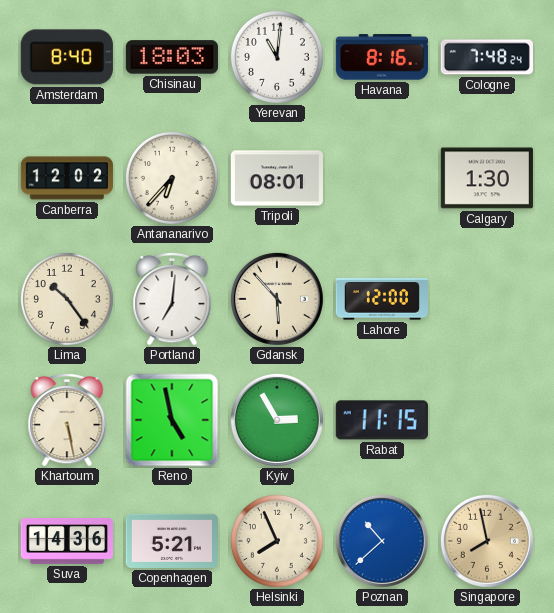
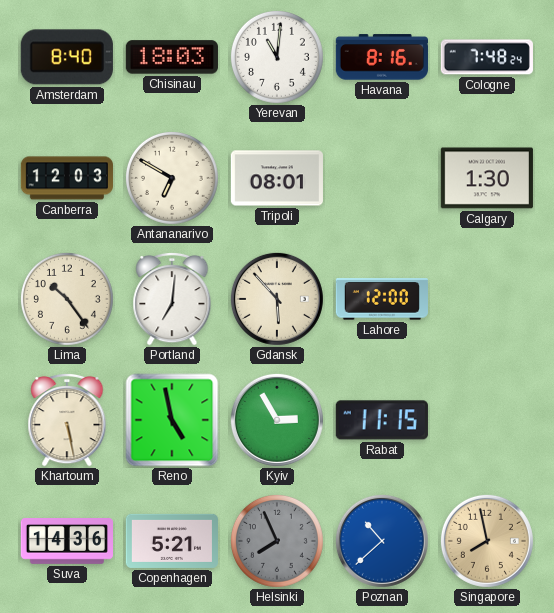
Canberra: 12:02 -> 12:03 (66, 178)
Antananarivo: 6:37 -> 6:50 (172, 178)
Helsinki dial: cream -> grey (277, 541)
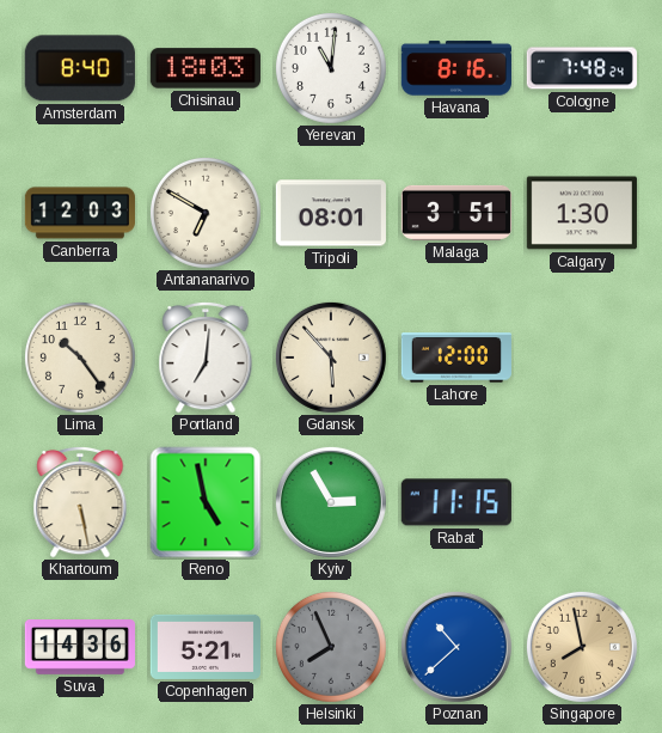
Malaga: none -> 3:51 (456, 213)
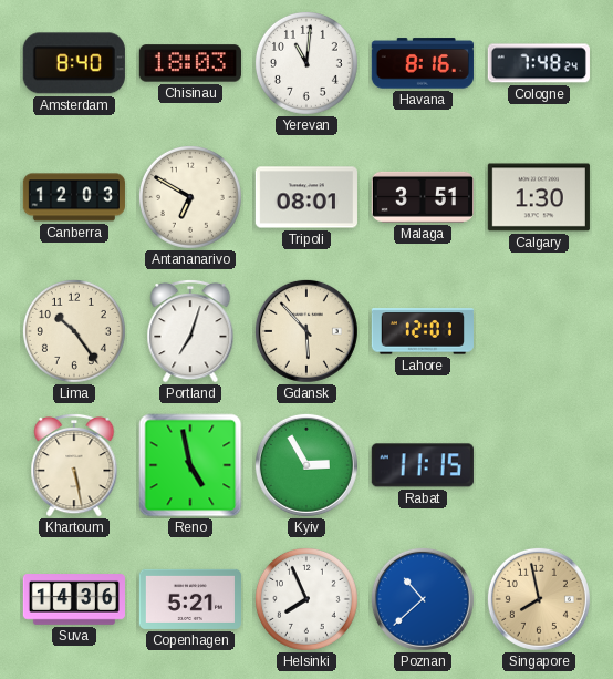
Portland: 7:01 -> 7:03 (190, 331)
Lahore: 12:00 -> 12:01 (423, 331)
Helsinki dial: grey -> white (306, 599)
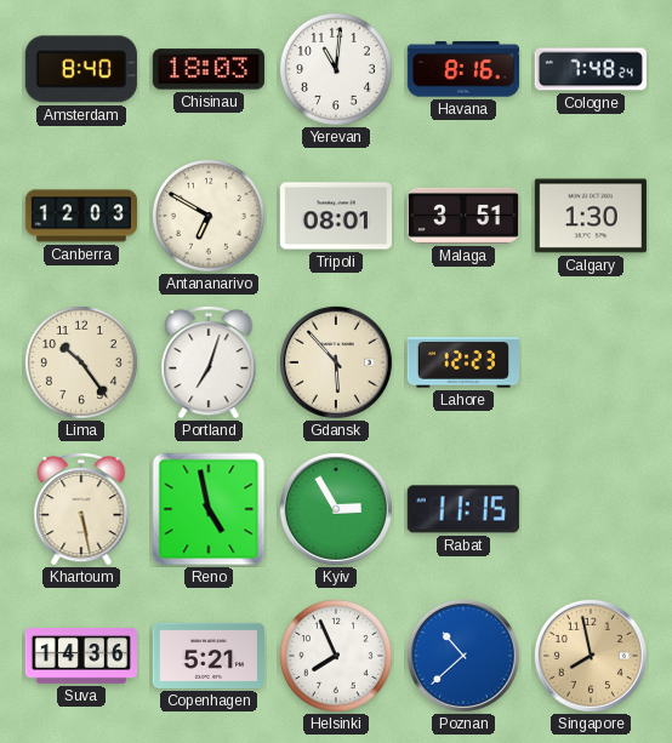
Lahore: 12:01 -> 12:23 (463, 362)
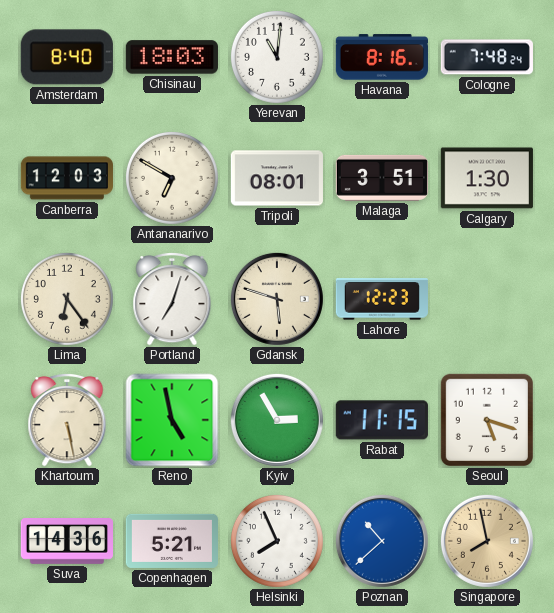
Lima: 10:24 -> 6:24 (67, 299)
Gdansk: 5:53 -> 5:48 (277, 299)
Seoul: none -> 5:18 (487, 420)
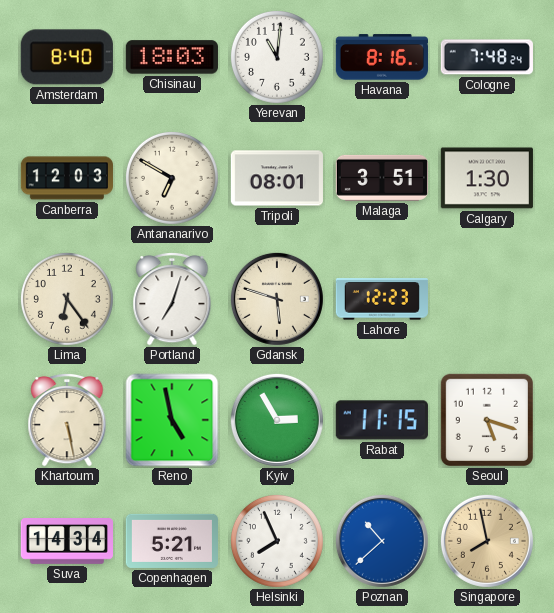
Suva: 14:36 -> 14:34 (66, 542)
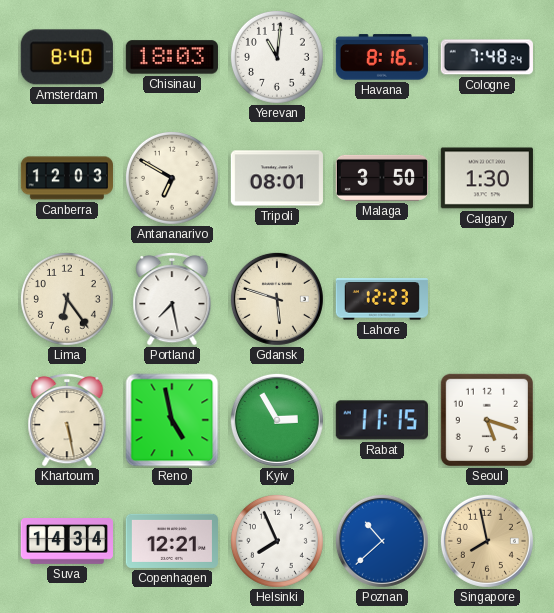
Malaga: 3:51 -> 3:50 (382, 178)
Portland: 7:03 -> 7:28 (172, 299)
Copenhagen: 5:21 -> 12:21 (172, 541)
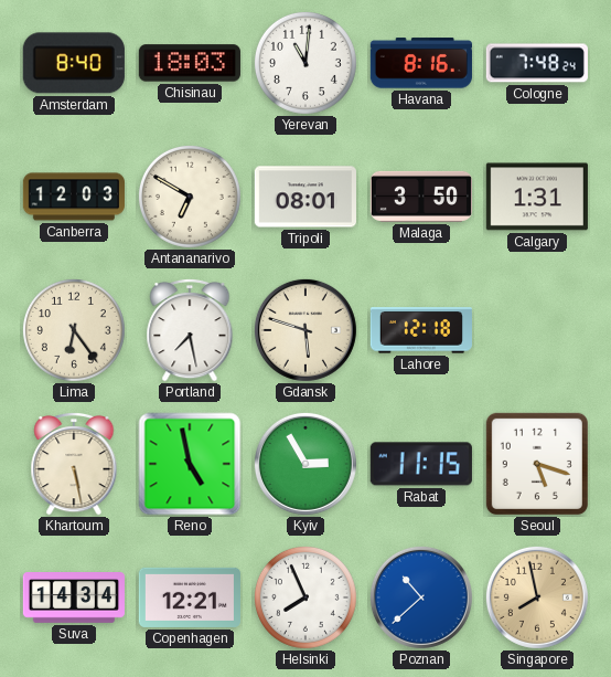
Calgary: 1:30 -> 1:31 (537, 197)
Lahore: 12:23 -> 12:18 (421, 330)
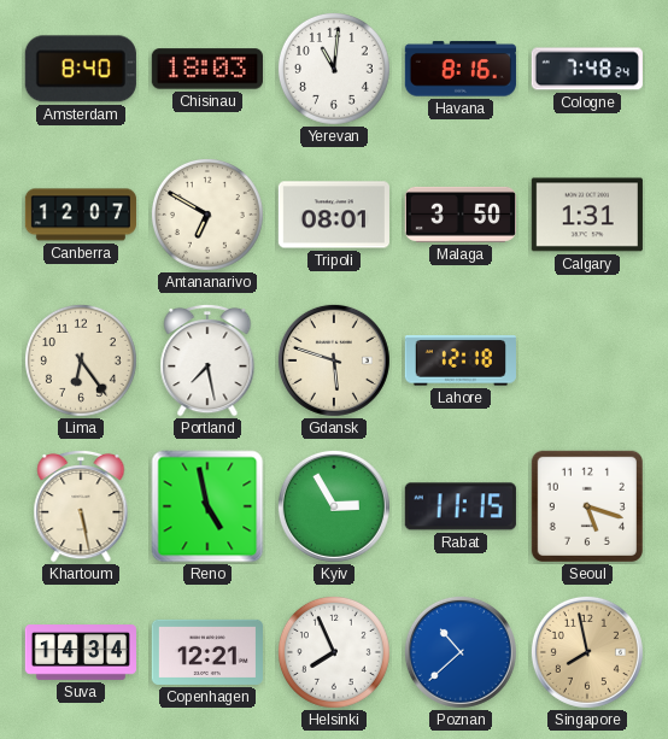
Canberra: 12:03 -> 12:07 (80, 215)
